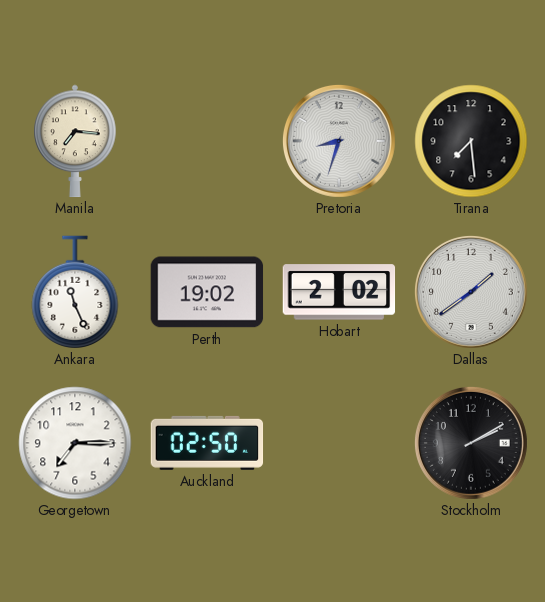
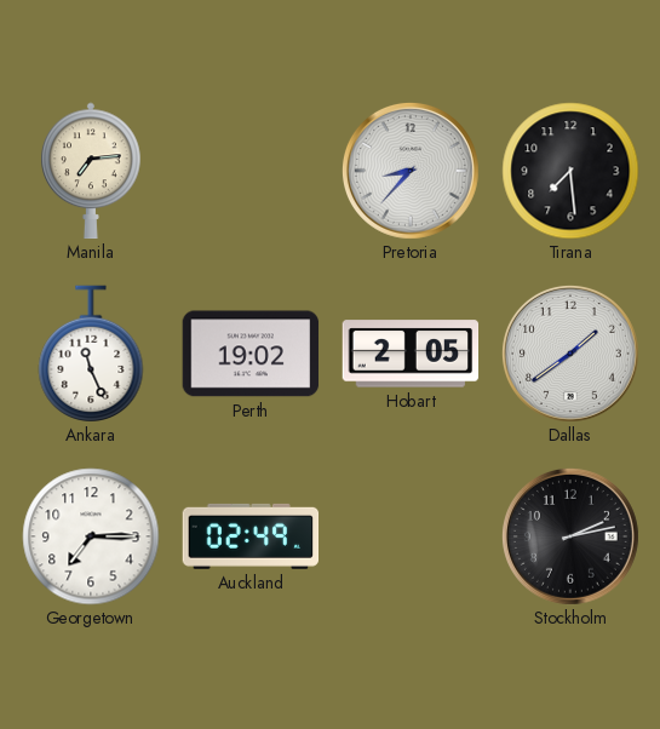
Manila: 7:16 -> 7:14 (91, 171)
Pretoria: 8:33 -> 8:37 (411, 171)
Hobart: 2:02 -> 2:05 (411, 354)
Auckland: 02:50 -> 02:49 (251, 536)
Stockholm: 2:10 -> 2:13 (570, 536)
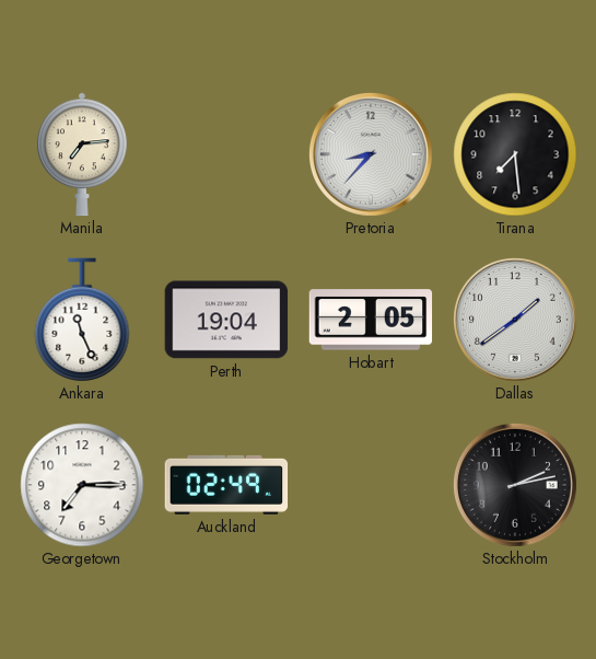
Perth: 19:02 -> 19:04 (226, 320)
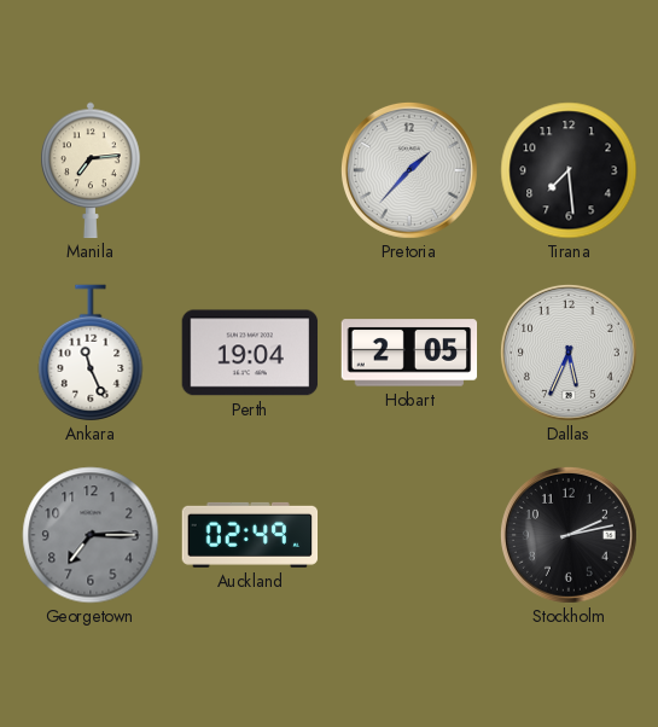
Pretoria: 8:37 -> 1:37 (409, 170)
Dallas: 1:39 -> 5:34 (569, 353)
Georgetown dial: white -> grey (91, 535)
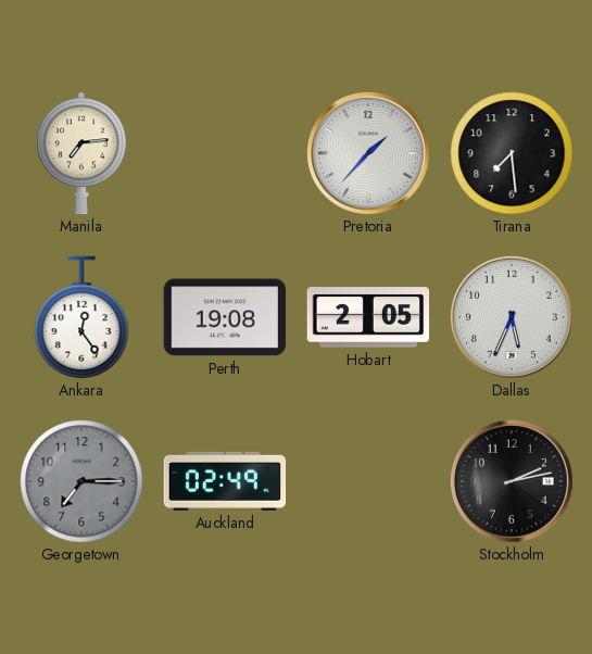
Ankara: 11:26 -> 12:24 (81, 317)
Perth: 19:04 -> 19:08 (225, 317)
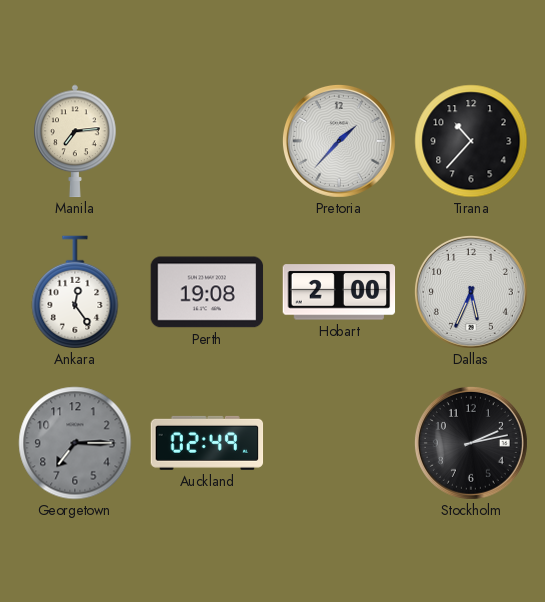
Tirana: 7:29 -> 10:37 (471, 141)
Hobart: 2:05 -> 2:00 (339, 292)
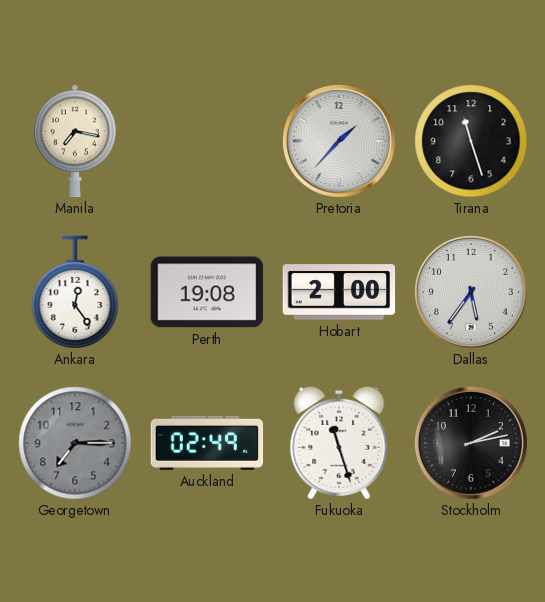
Manila: 7:14 -> 7:17 (75, 141)
Tirana: 10:37 -> 11:27 (471, 141)
Dallas: 5:34 -> 5:36 (471, 292)
Fukuoka: none -> 11:27 (339, 443)
